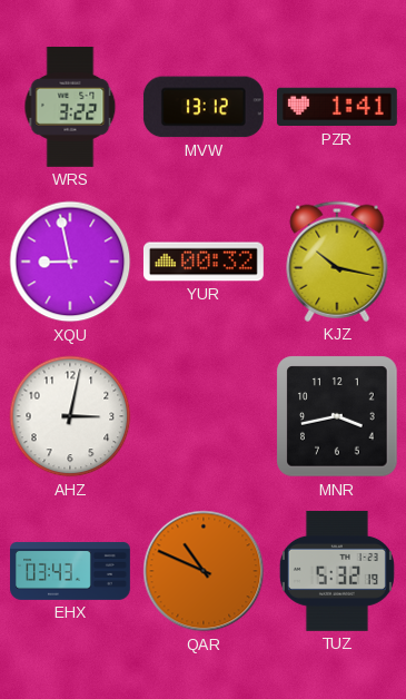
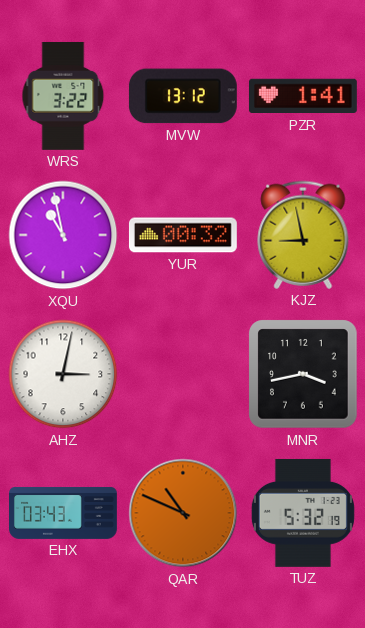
XQU: 8:58 -> 10:58 (63, 235)
KJZ: 10:17 -> 8:58 (303, 235)
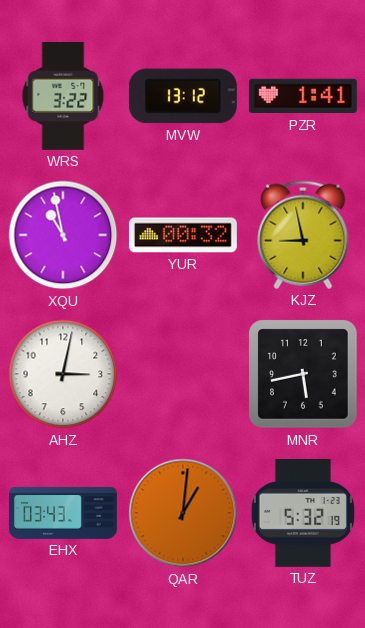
MNR: 3:43 -> 5:43 (303, 374)
QAR: 10:49 -> 1:01 (183, 513)
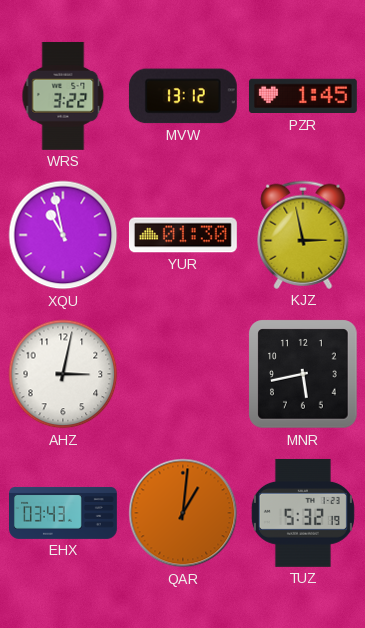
PZR: 1:41 -> 1:45 (303, 96)
YUR: 00:32 -> 01:30 (183, 235)
KJZ: 8:58 -> 2:58 (303, 235)
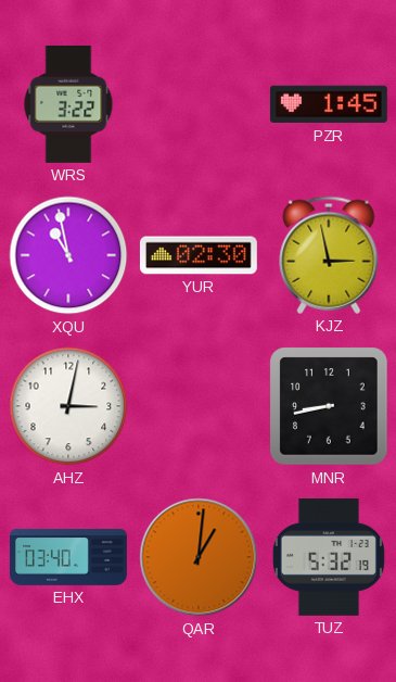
MVW: 13:12 -> none (183, 96)
YUR: 01:30 -> 02:30 (199, 255)
MNR: 5:43 -> 8:43 (329, 406)
EHX: 03:43 -> 03:40 (69, 557)
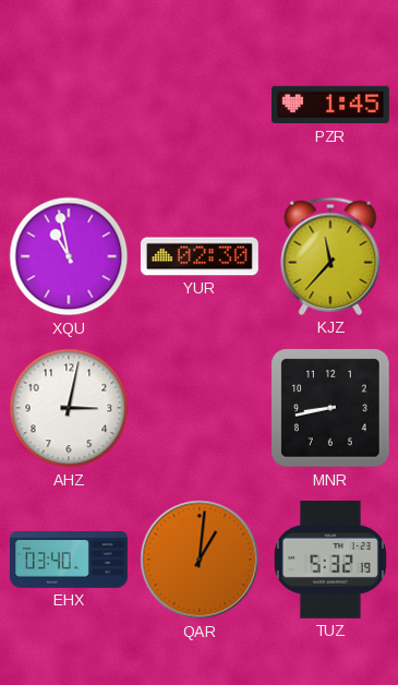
WRS: 3:22 -> none (68, 104)
KJZ: 2:58 -> 11:37 (330, 256)
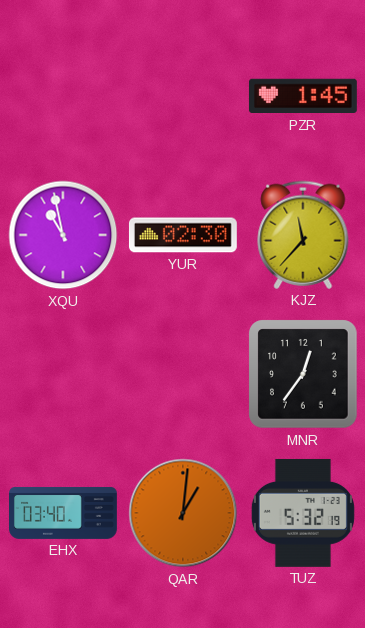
AHZ: 3:02 -> none (69, 408)
MNR: 8:43 -> 12:36 (303, 374)
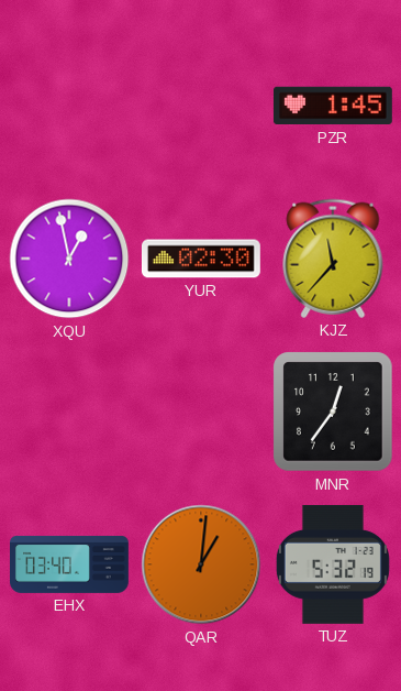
XQU: 10:58 -> 12:58 (69, 259)
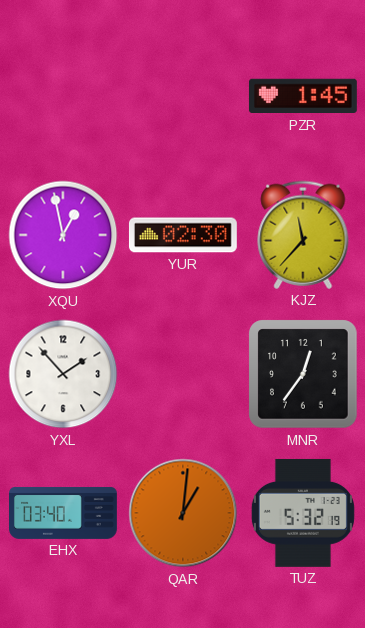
YXL: none -> 1:53 (63, 374)
